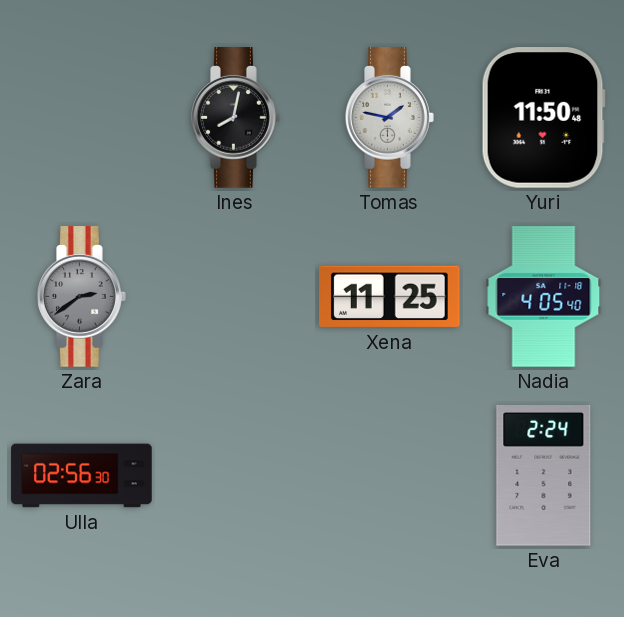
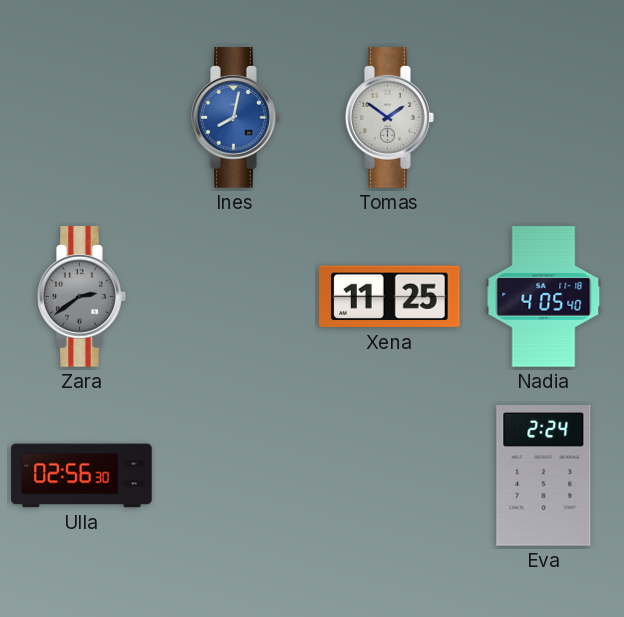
Ines dial: black -> blue (236, 118)
Tomas: 1:47 -> 1:51 (390, 118)
Yuri: 11:50 -> none (543, 118)
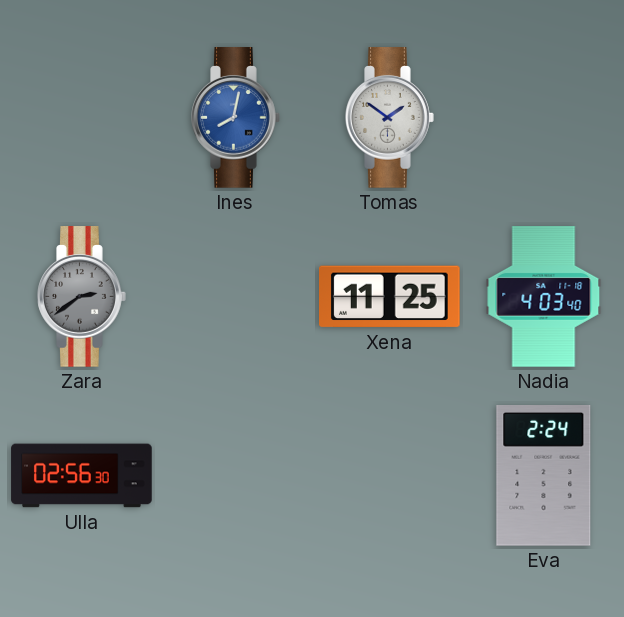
Nadia: 4:05 -> 4:03 (544, 297)
